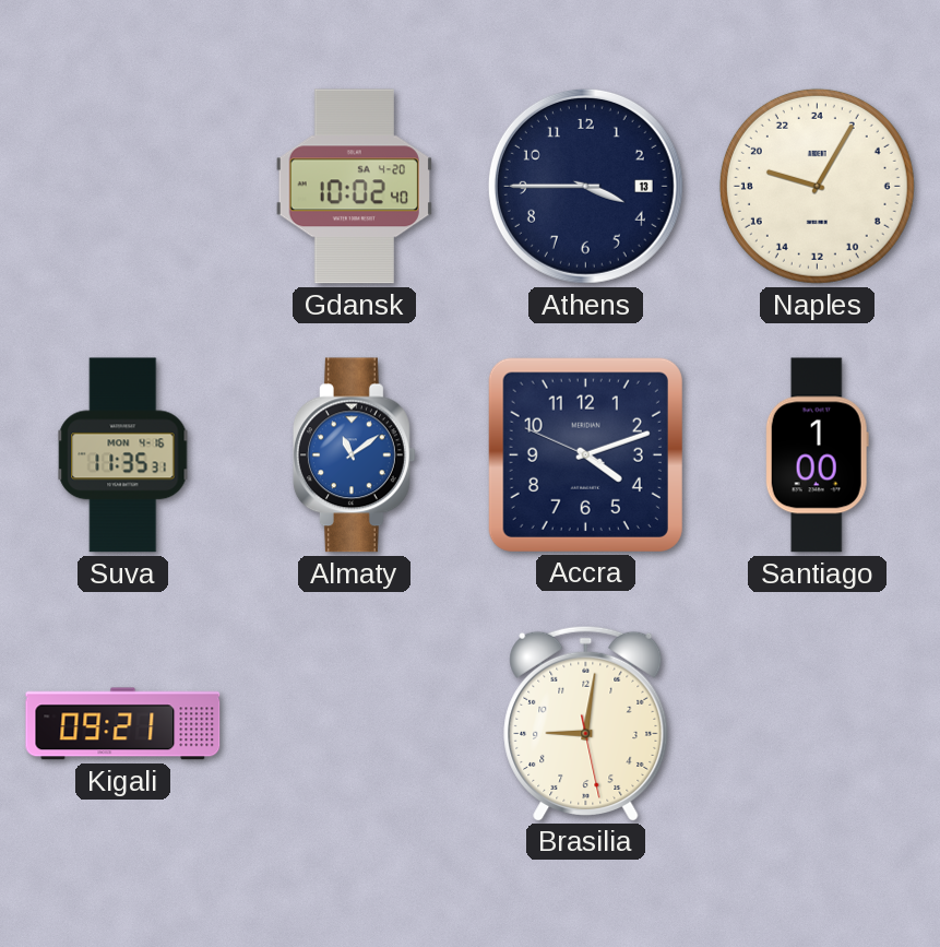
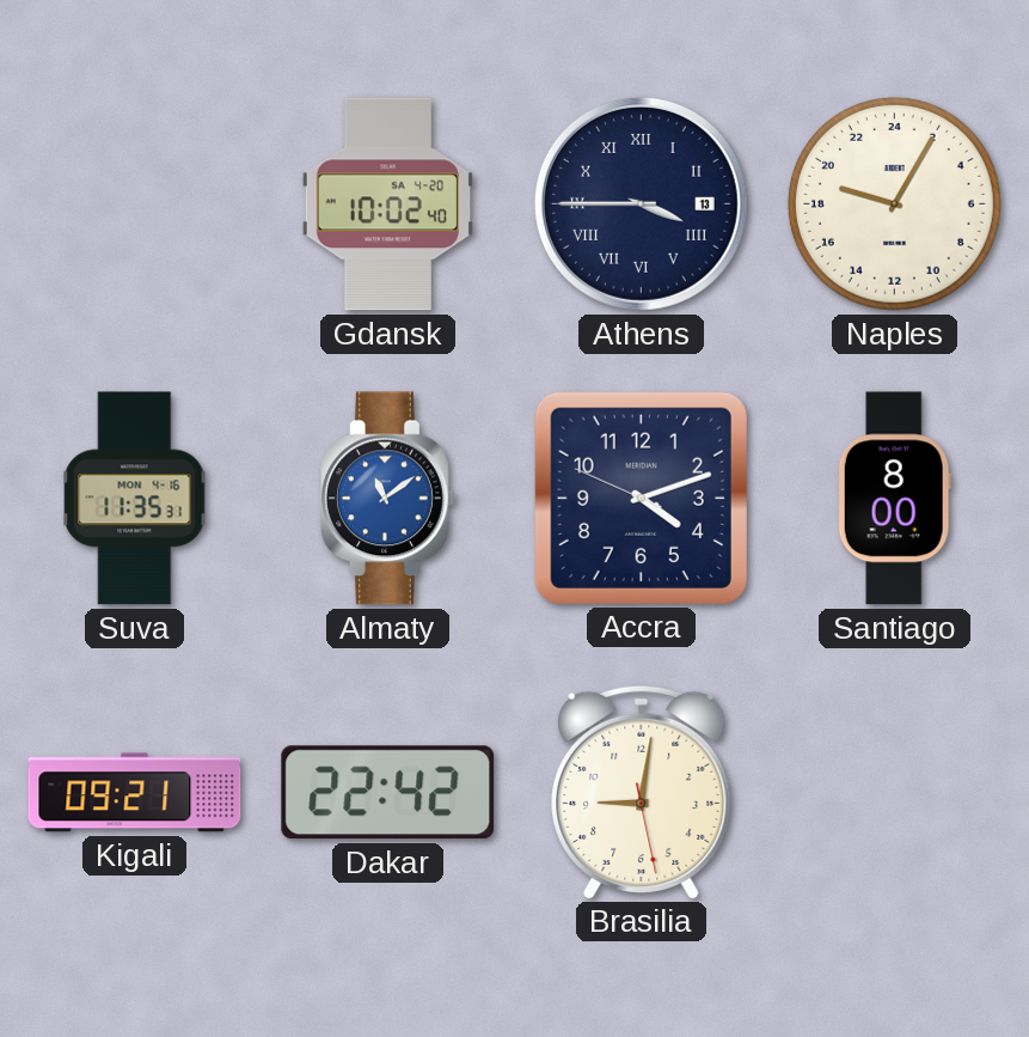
Athens numerals: Arabic -> Roman (641, 203)
Santiago: 1:00 -> 8:00 (894, 499)
Dakar: none -> 22:42 (388, 793)
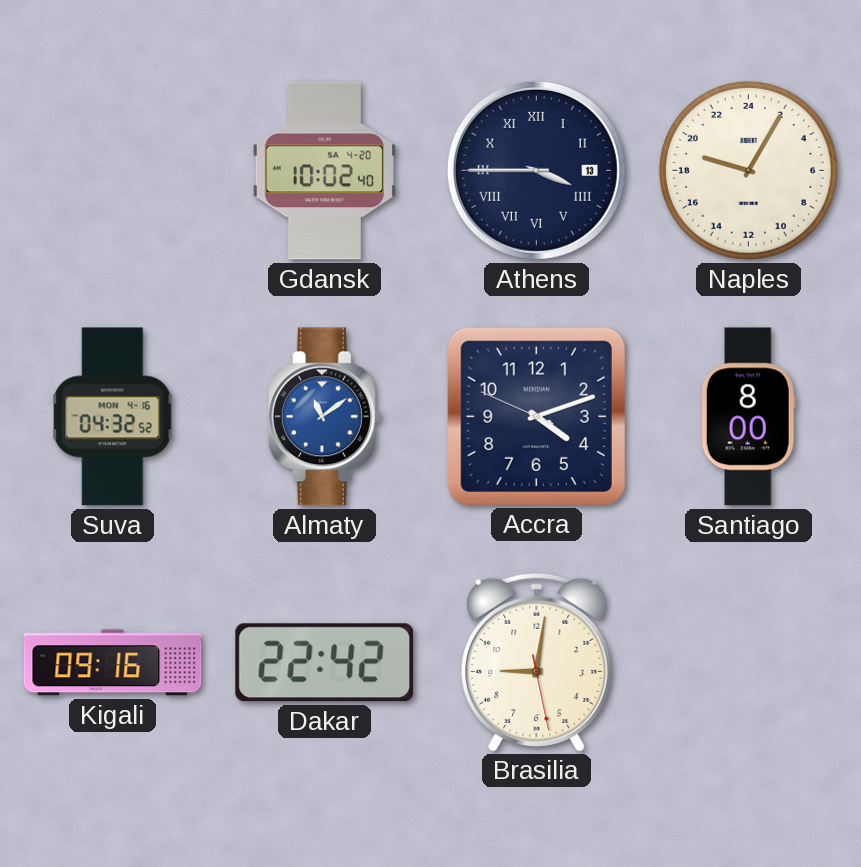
Suva: 11:35 -> 04:32 (113, 417)
Kigali: 09:21 -> 09:16 (113, 663)
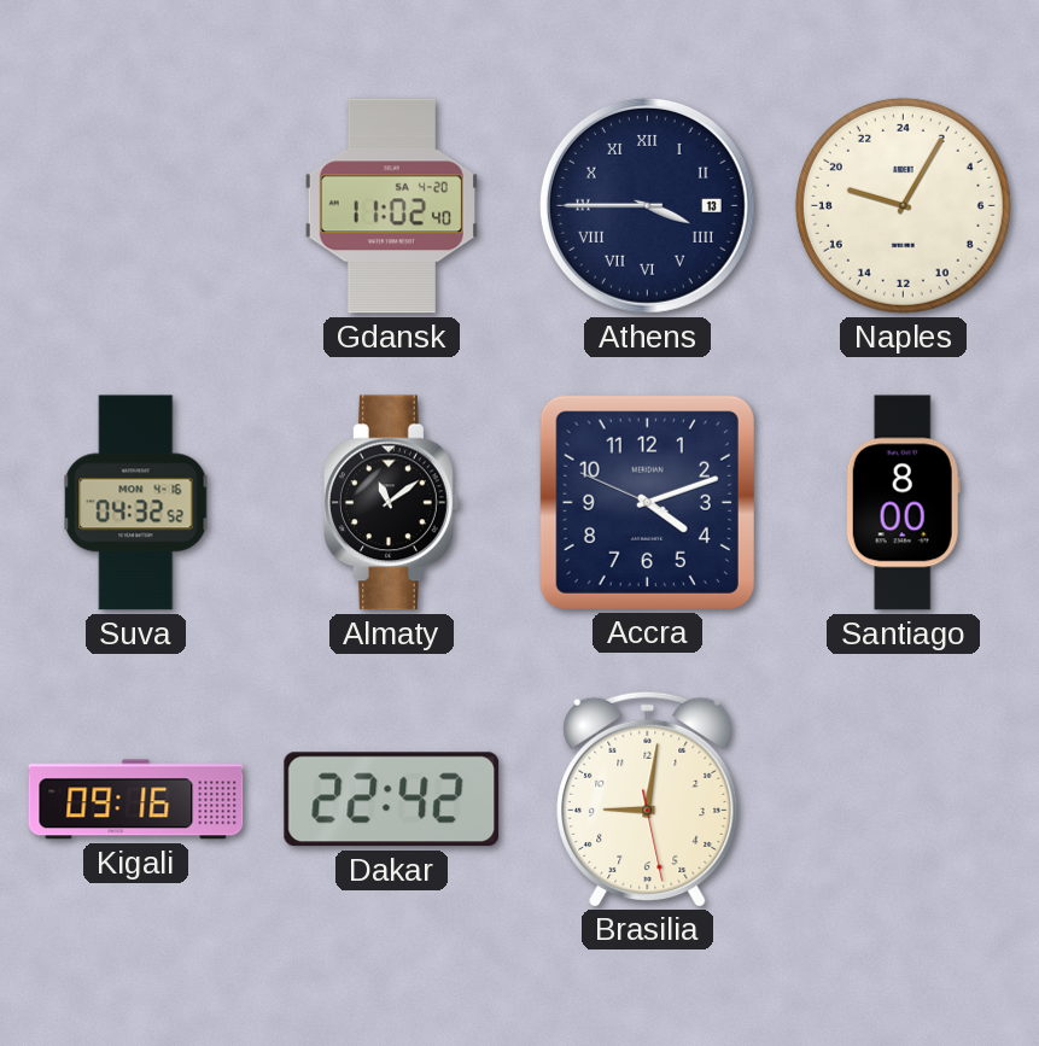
Gdansk: 10:02 -> 11:02 (391, 206)
Almaty dial: blue -> black (391, 503)
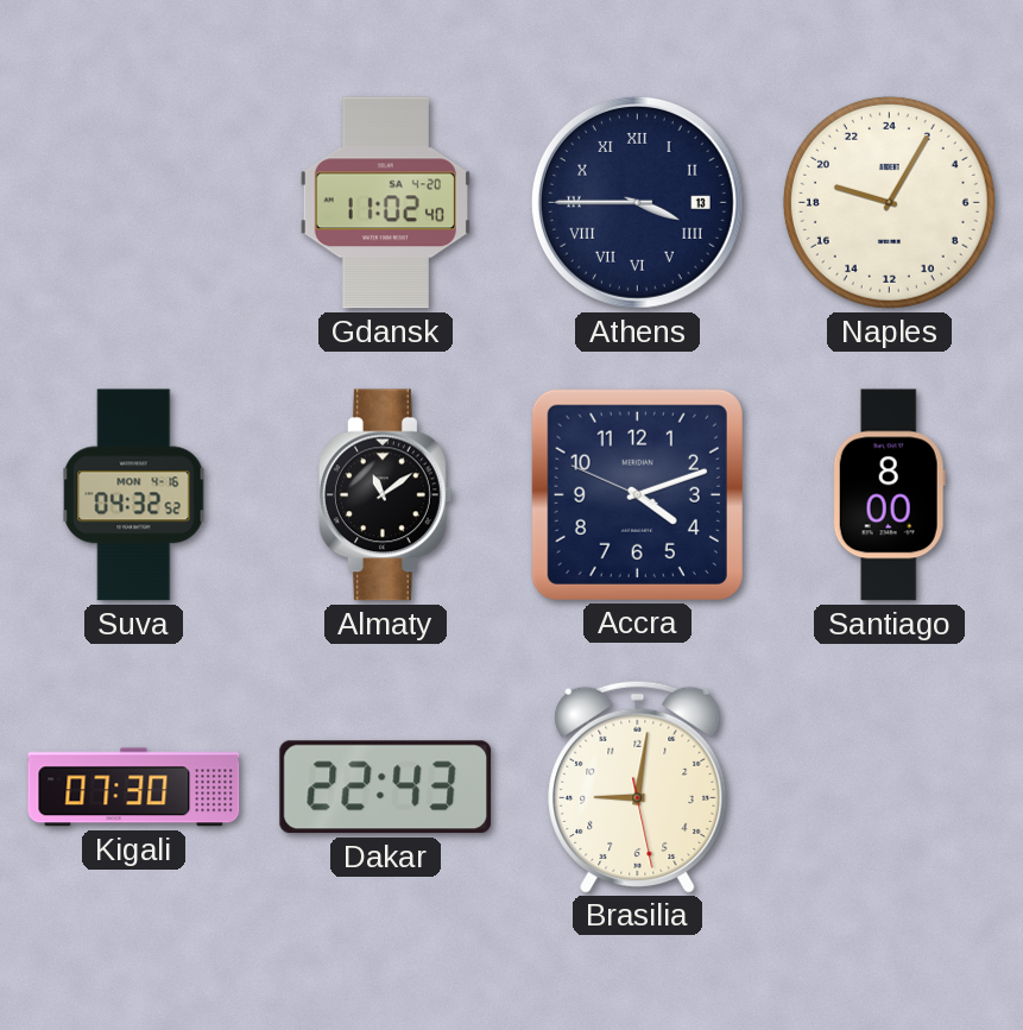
Kigali: 09:16 -> 07:30 (134, 788)
Dakar: 22:42 -> 22:43 (386, 788)
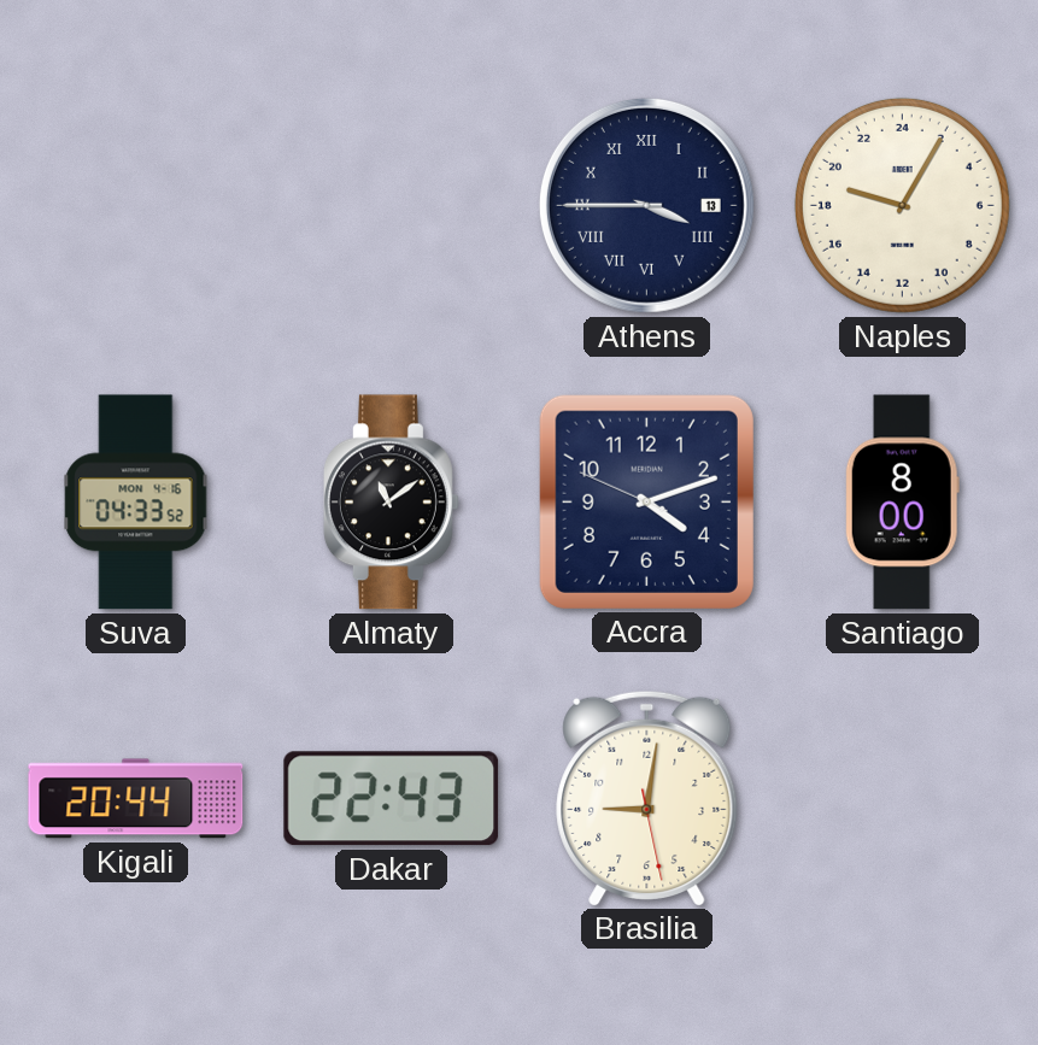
Gdansk: 11:02 -> none (385, 203)
Suva: 04:32 -> 04:33 (136, 503)
Kigali: 07:30 -> 20:44 (136, 799)
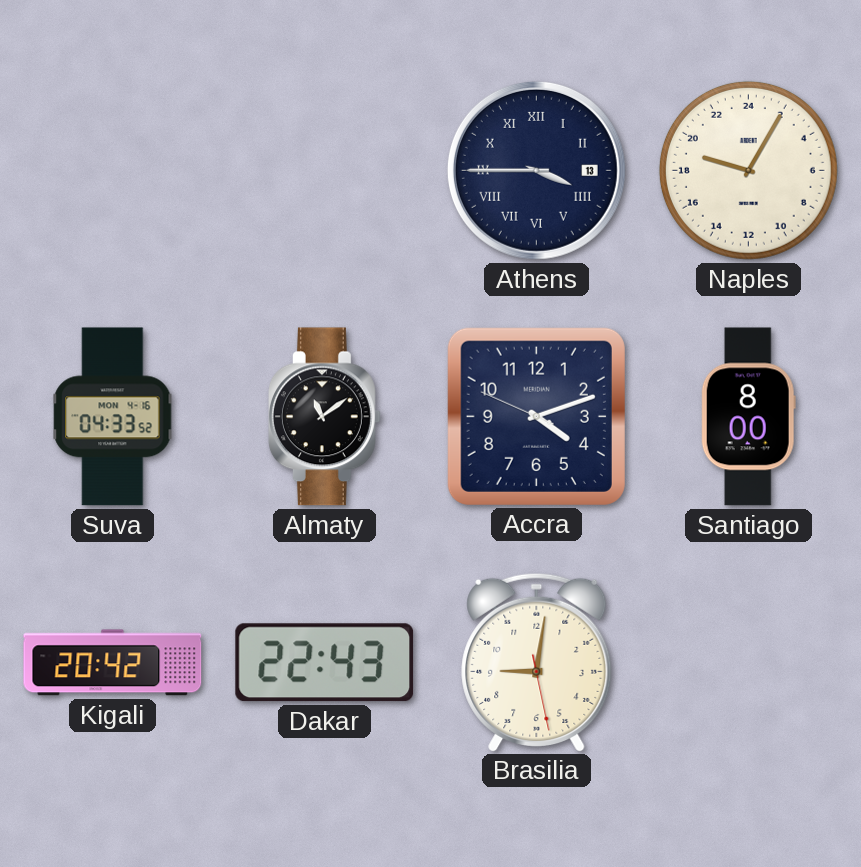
Kigali: 20:44 -> 20:42 (113, 663)
